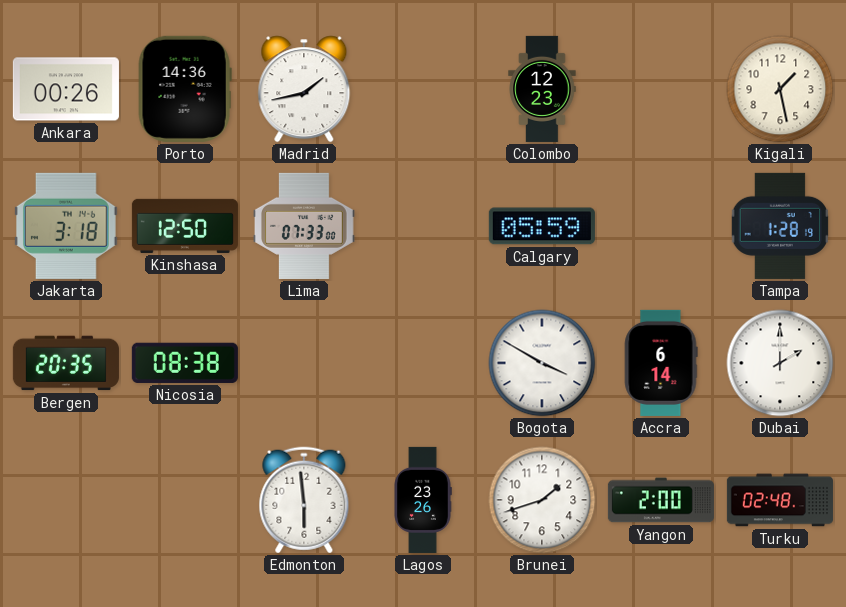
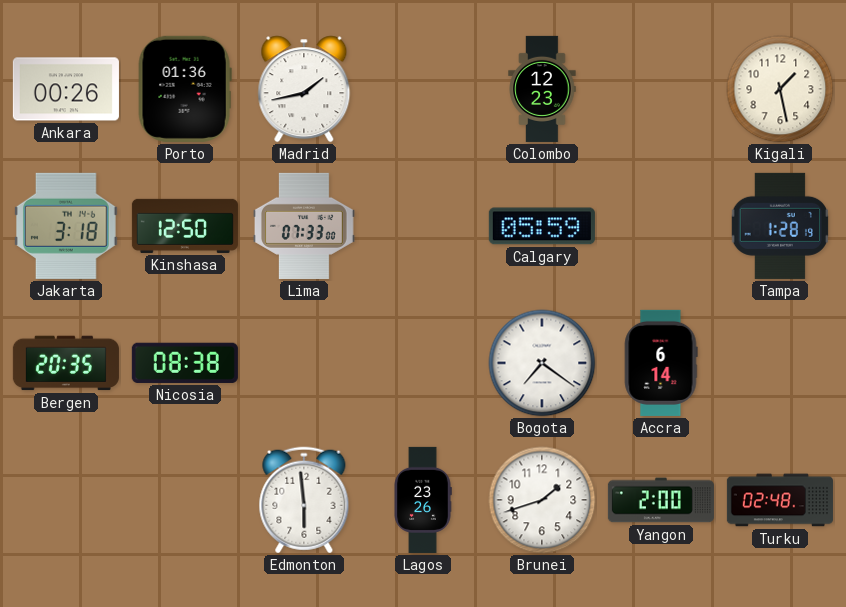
Porto: 14:36 -> 01:36 (185, 89)
Bogota: 3:50 -> 7:21 (542, 363)
Dubai: 2:00 -> none (780, 363)
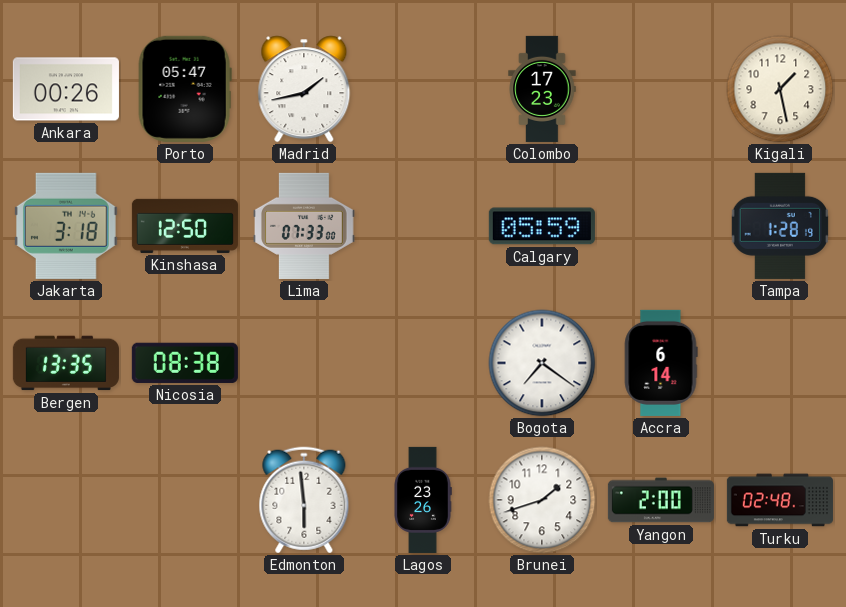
Porto: 01:36 -> 05:47 (185, 89)
Colombo: 12:23 -> 17:23 (542, 89)
Bergen: 20:35 -> 13:35 (66, 363)
